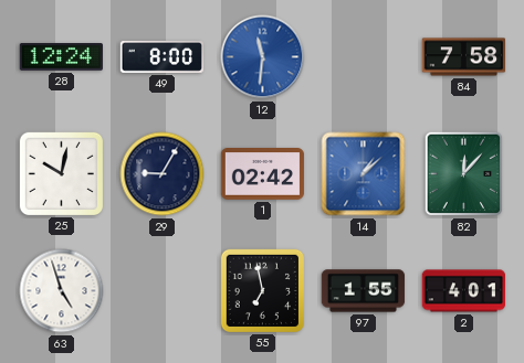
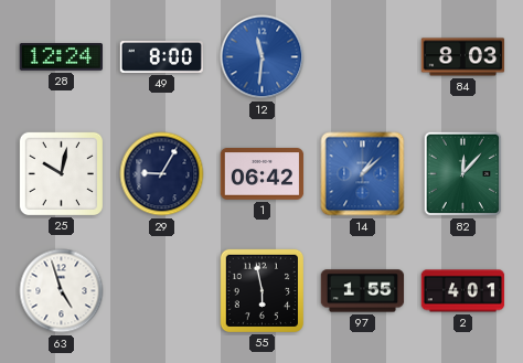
84: 7:58 -> 8:03 (463, 57)
1: 02:42 -> 06:42 (263, 174)
55: 6:58 -> 5:58 (261, 290)
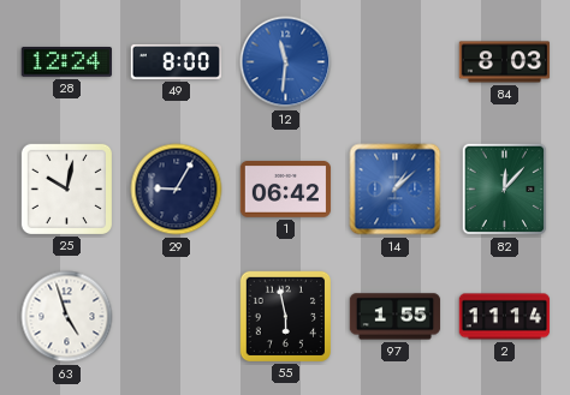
2: 4:01 -> 11:14 (505, 317)
